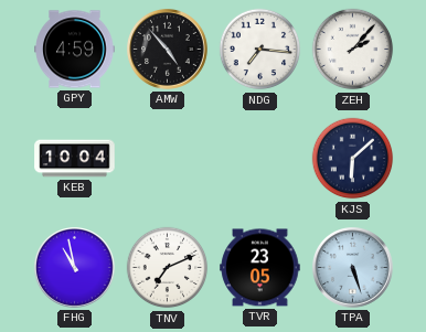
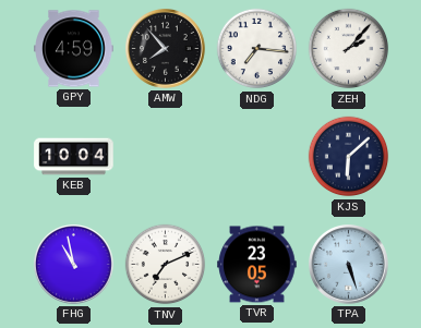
AMW: 4:53 -> 7:53 (166, 49)
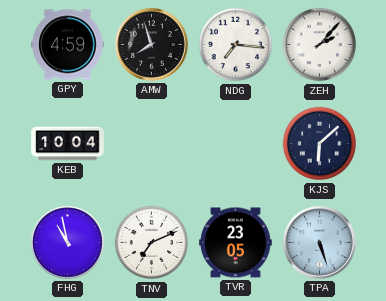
AMW: 7:53 -> 7:57 (152, 45)
